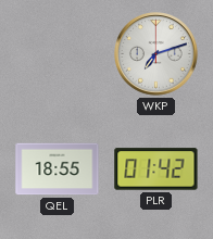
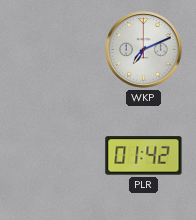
WKP: 7:12 -> 7:11 (144, 50)
QEL: 18:55 -> none (58, 169)
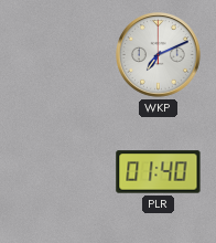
PLR: 01:42 -> 01:40 (159, 172)
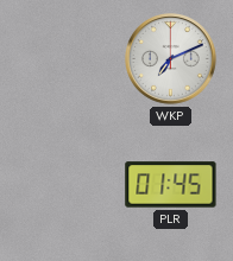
PLR: 01:40 -> 01:45 (171, 185)
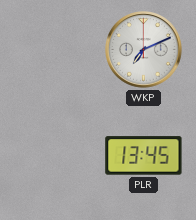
PLR: 01:45 -> 13:45 (144, 156)
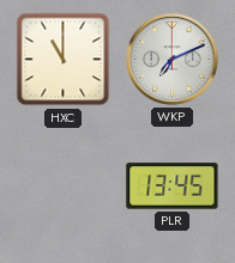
HXC: none -> 11:00 (64, 60)
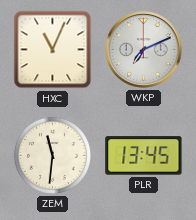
HXC: 11:00 -> 11:04 (53, 50)
ZEM: none -> 11:31 (52, 155)
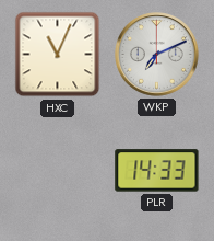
ZEM: 11:31 -> none (52, 155)
PLR: 13:45 -> 14:33 (157, 171)
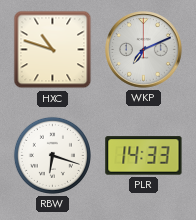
HXC: 11:04 -> 10:48 (53, 50)
RBW: none -> 6:18 (52, 155)
